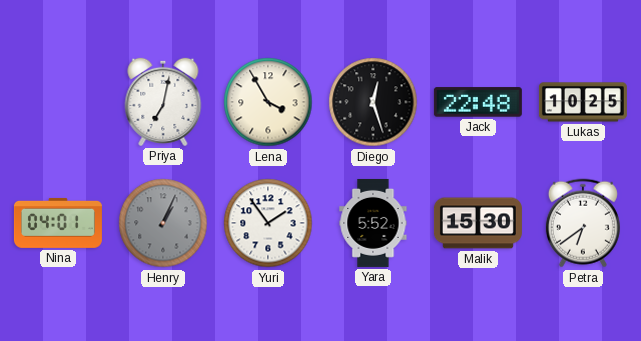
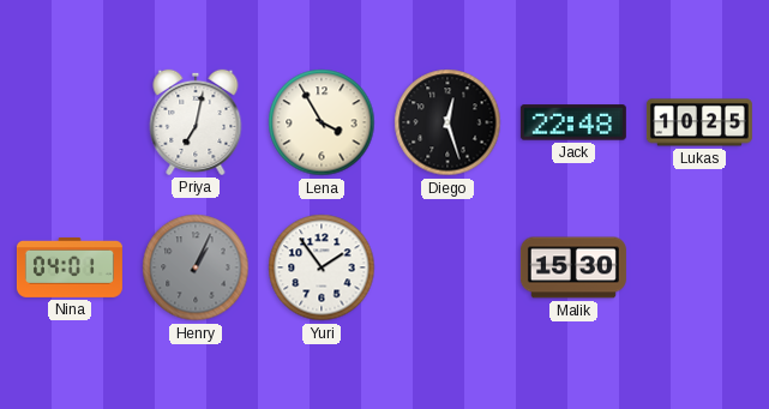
Yara: 5:52 -> none (373, 223)
Petra: 6:39 -> none (583, 223)
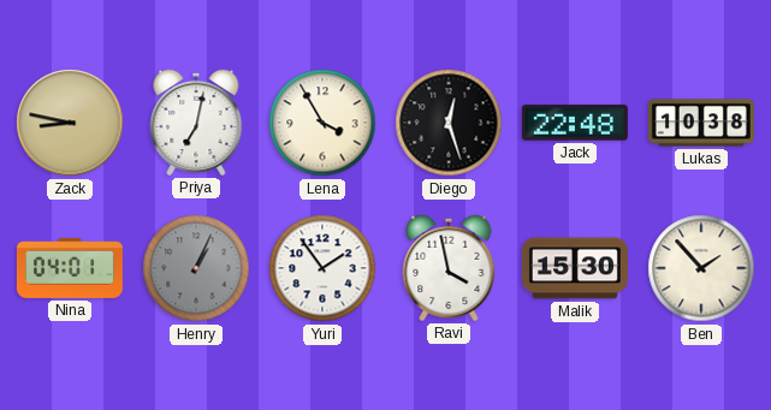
Zack: none -> 8:47 (70, 123)
Lukas: 10:25 -> 10:38 (701, 123)
Ravi: none -> 3:58 (449, 268)
Ben: none -> 1:53 (701, 268)
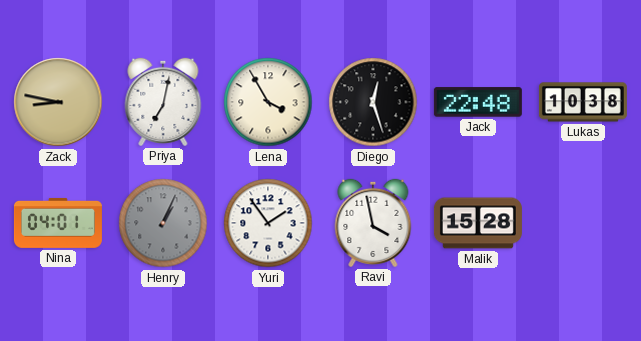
Malik: 15:30 -> 15:28 (478, 223)
Ben: 1:53 -> none (701, 268)
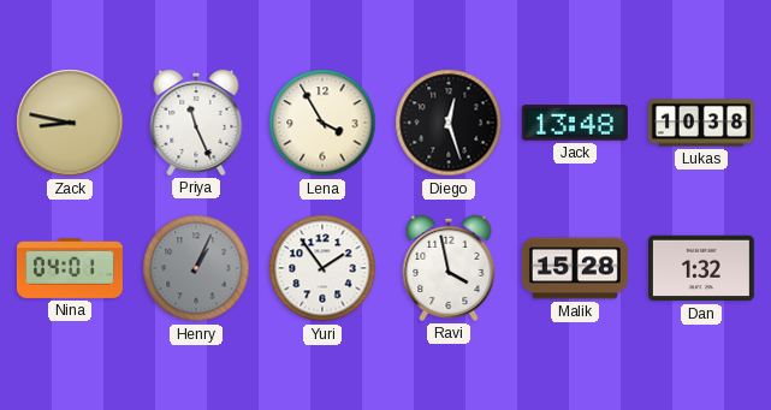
Priya: 7:02 -> 11:26 (196, 123)
Jack: 22:48 -> 13:48 (575, 123)
Dan: none -> 1:32 (701, 268)
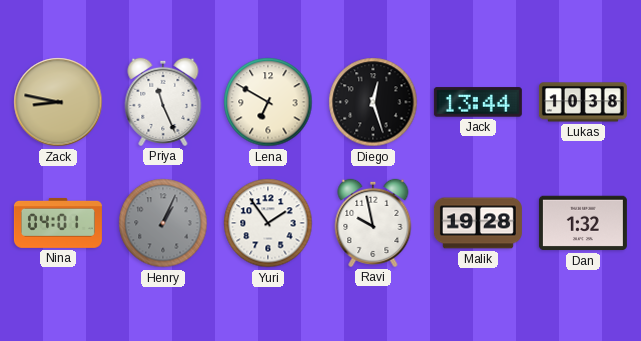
Lena: 3:55 -> 6:50 (268, 102)
Jack: 13:48 -> 13:44 (478, 102)
Ravi: 3:58 -> 9:58 (373, 223)
Malik: 15:28 -> 19:28 (478, 223)
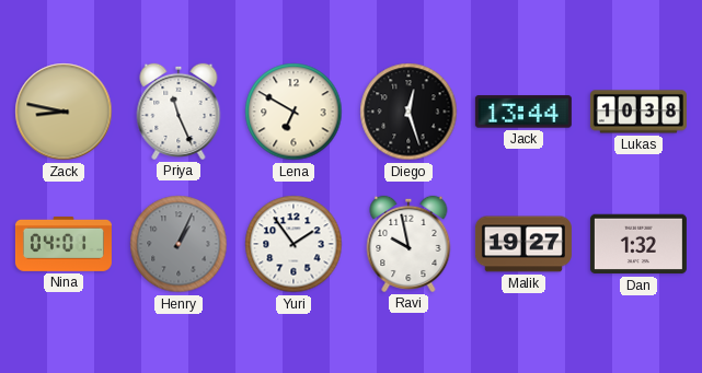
Malik: 19:28 -> 19:27 (523, 244)
